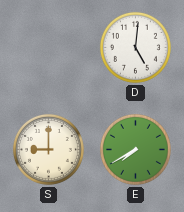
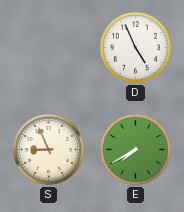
D: 5:01 -> 4:56 (135, 47)
S: 9:00 -> 8:56 (48, 149)
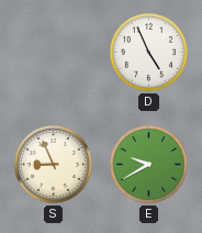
E: 7:40 -> 9:40 (148, 164)
